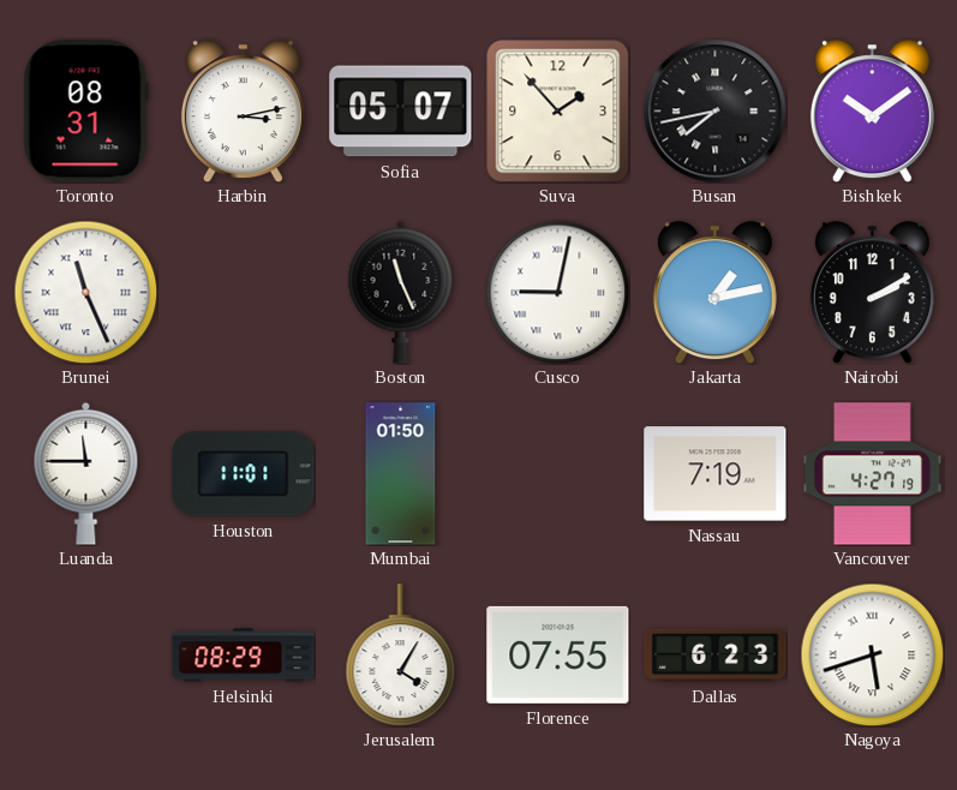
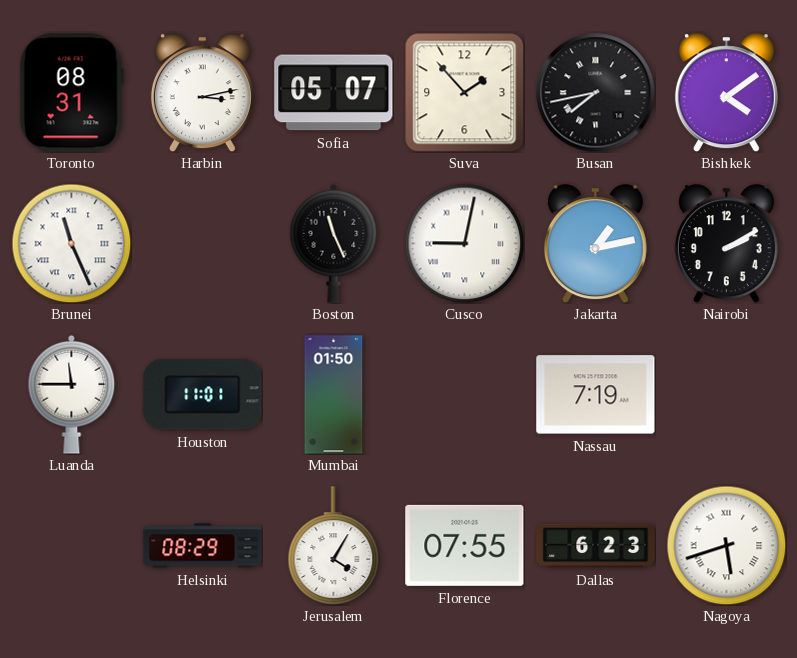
Bishkek: 10:09 -> 4:09 (726, 93)
Vancouver: 4:27 -> none (872, 474)
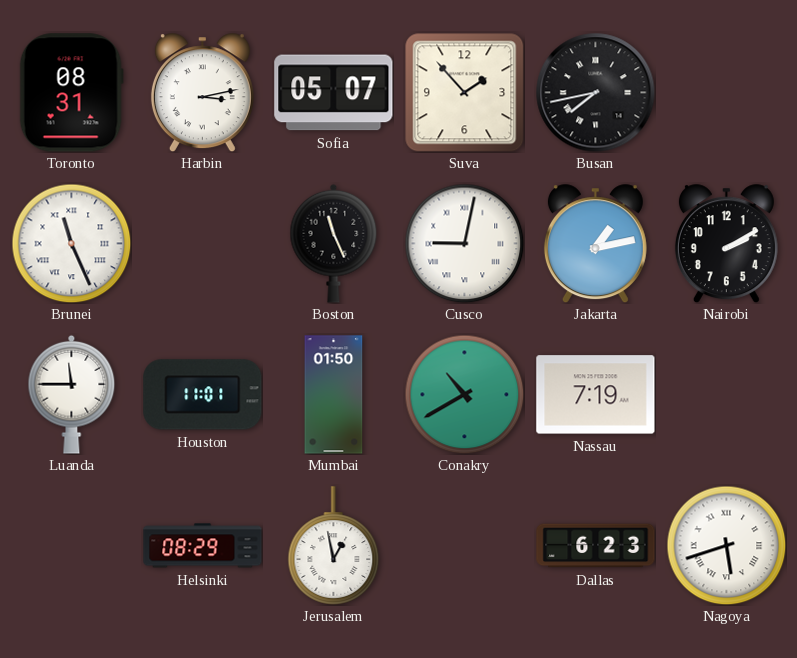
Bishkek: 4:09 -> none (726, 93)
Conakry: none -> 10:40 (464, 394)
Jerusalem: 4:05 -> 12:58 (334, 546)
Florence: 07:55 -> none (465, 545)
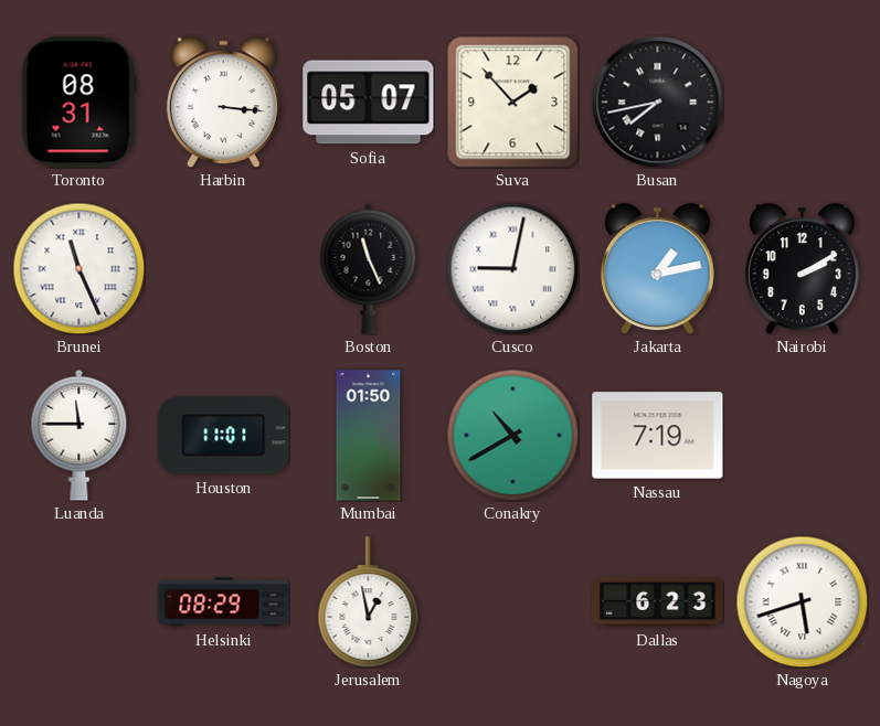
Harbin: 3:13 -> 3:16 (223, 103)
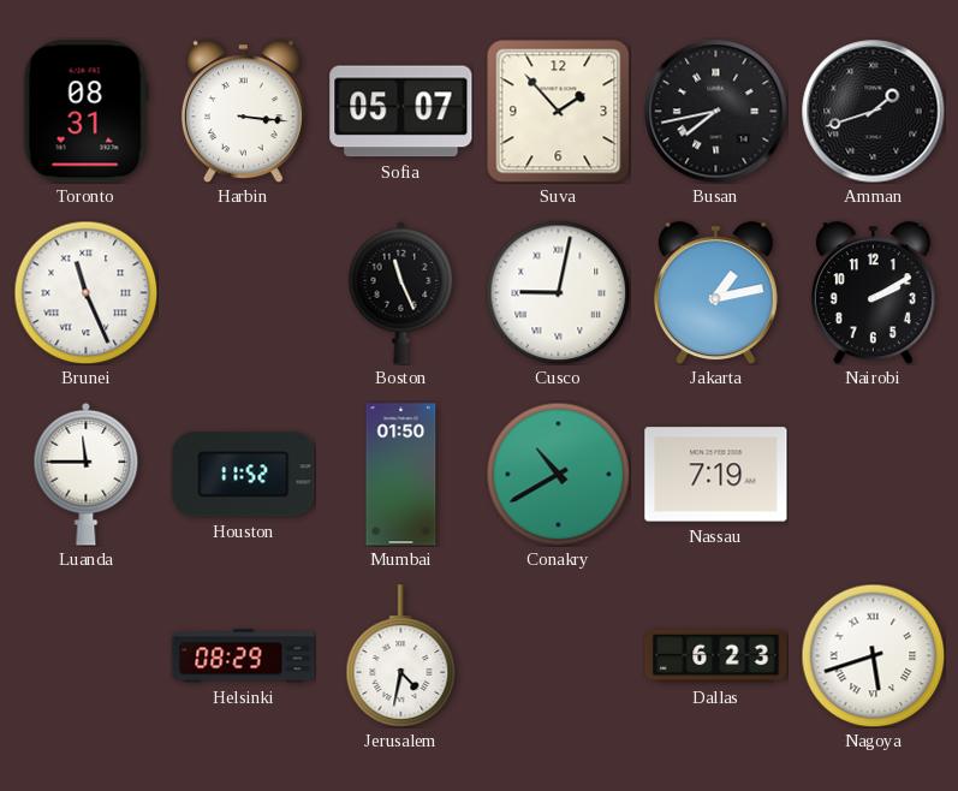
Amman: none -> 1:42 (874, 112)
Houston: 11:01 -> 11:52 (244, 475)
Jerusalem: 12:58 -> 4:32 (401, 656)
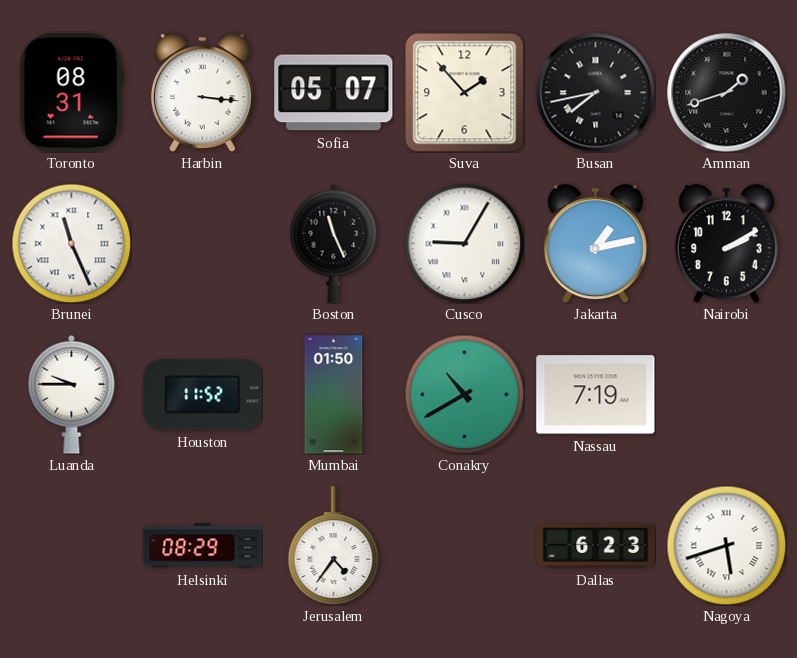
Cusco: 9:02 -> 9:05 (464, 243)
Luanda: 11:45 -> 9:45 (72, 394)
Jerusalem: 4:32 -> 4:36 (334, 546)
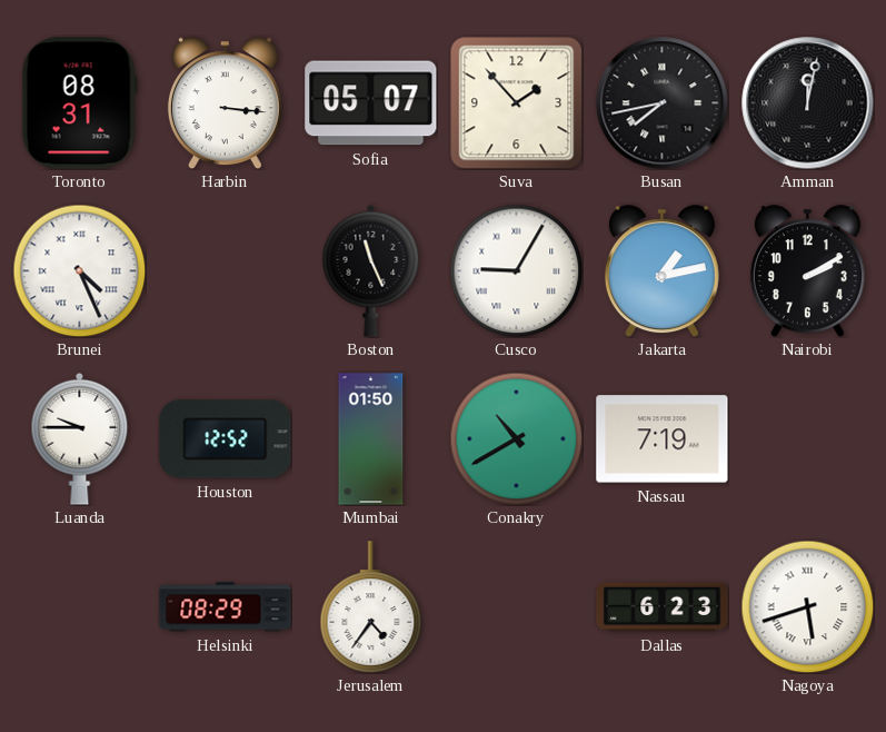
Amman: 1:42 -> 12:02 (808, 103)
Brunei: 11:26 -> 4:26 (79, 270)
Houston: 11:52 -> 12:52 (226, 439)
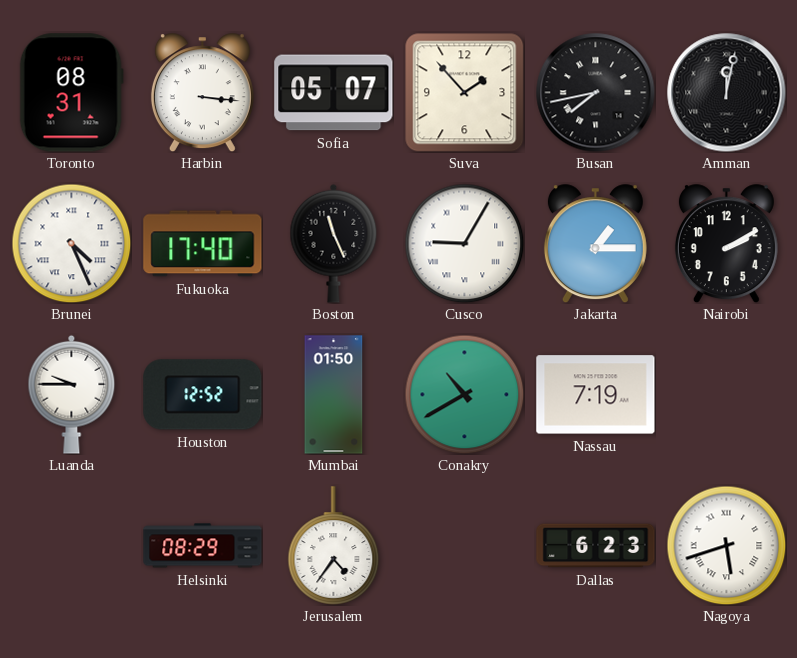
Fukuoka: none -> 17:40 (203, 244)
Jakarta: 1:13 -> 1:15 (595, 244)
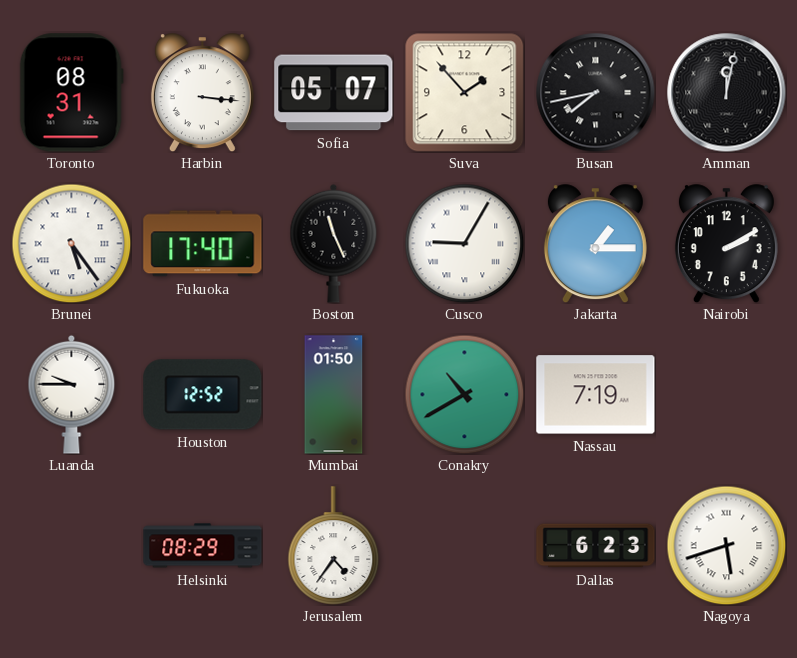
Brunei: 4:26 -> 5:24 (71, 243)
